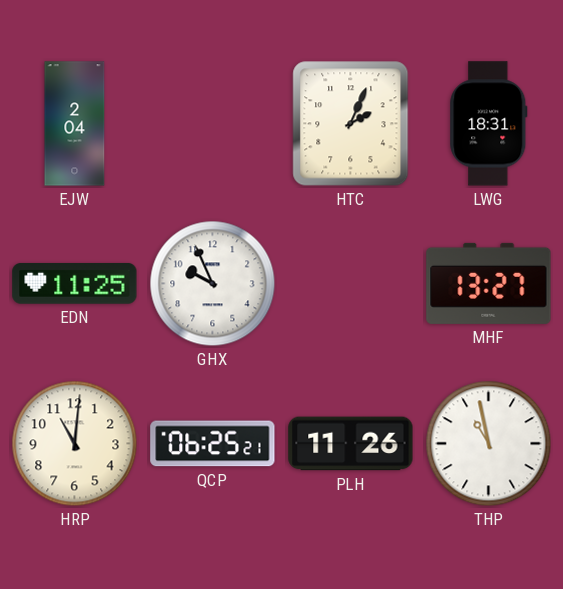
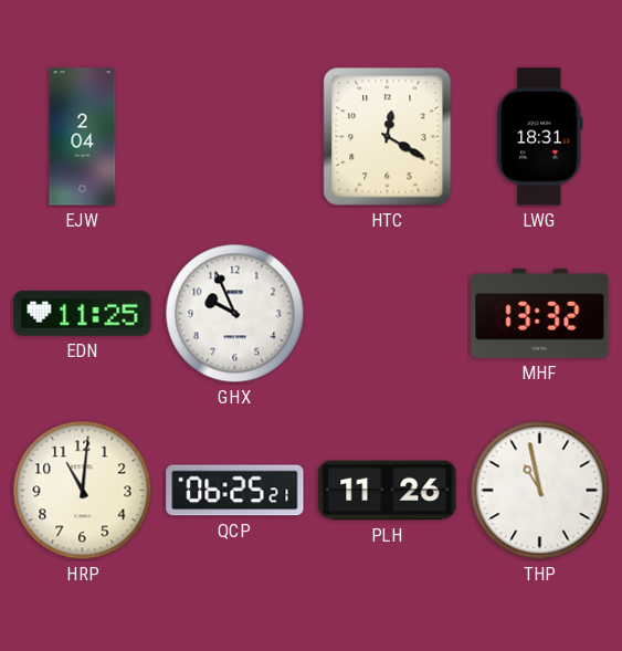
HTC: 2:04 -> 12:20 (388, 137)
MHF: 13:27 -> 13:32 (540, 313)
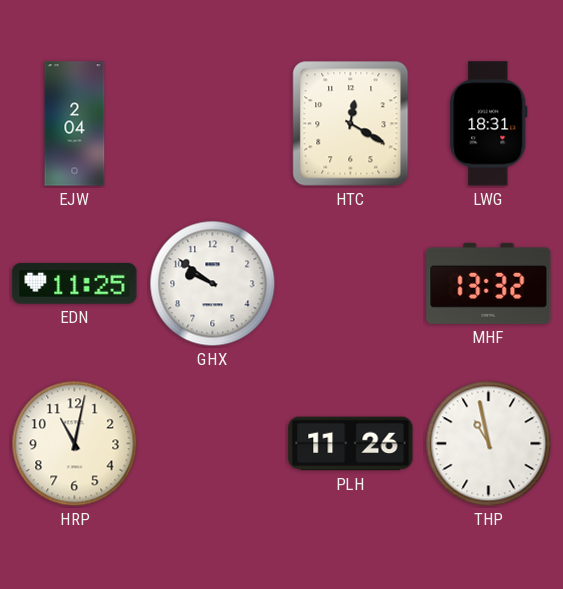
GHX: 9:56 -> 9:51 (213, 284)
HRP: 11:01 -> 11:02 (75, 444)
QCP: 06:25 -> none (235, 491)
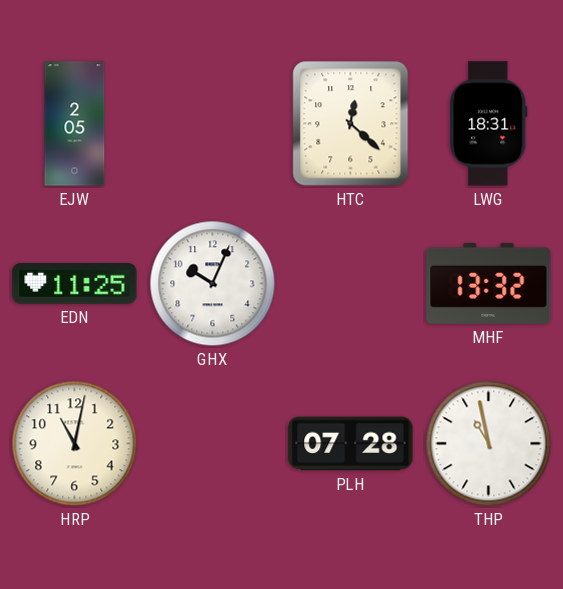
EJW: 2:04 -> 2:05 (75, 124)
HTC: 12:20 -> 12:22 (351, 124)
GHX: 9:51 -> 10:04 (213, 284)
PLH: 11:26 -> 07:28 (351, 444)
